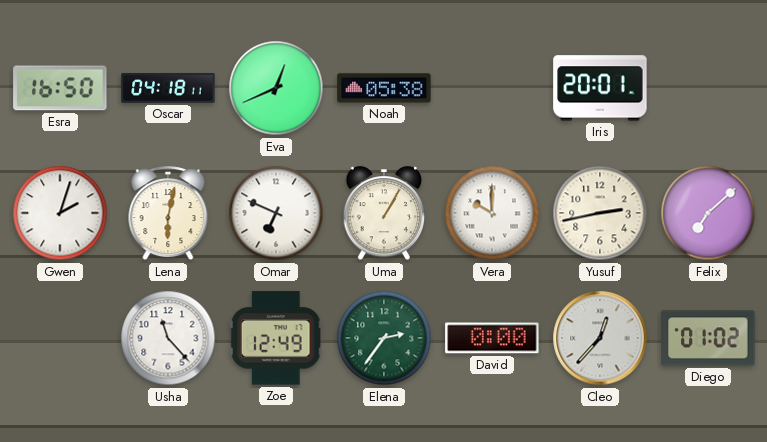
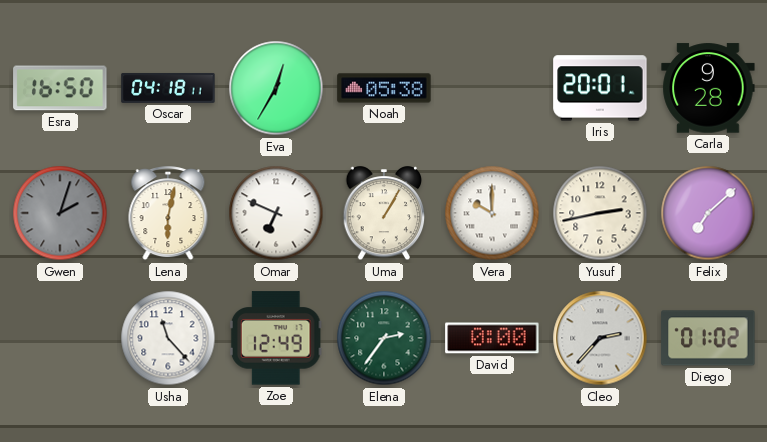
Eva: 12:41 -> 12:35 (276, 88)
Carla: none -> 9:28 (708, 88)
Gwen dial: white -> grey (60, 213)
Cleo: 12:37 -> 2:37 (600, 338)
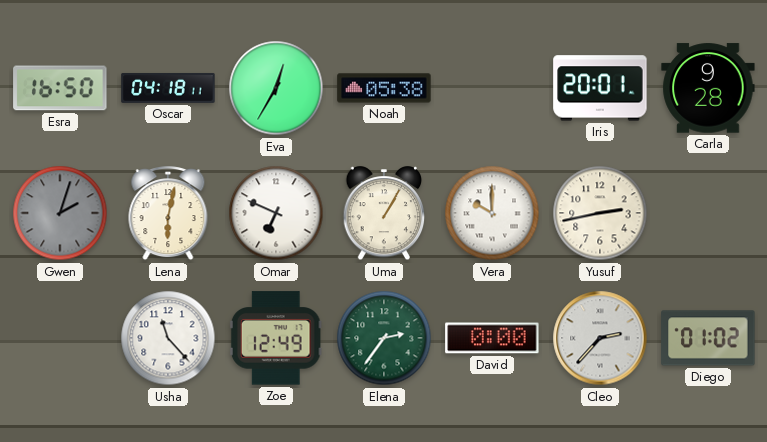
Felix: 7:08 -> none (708, 213)
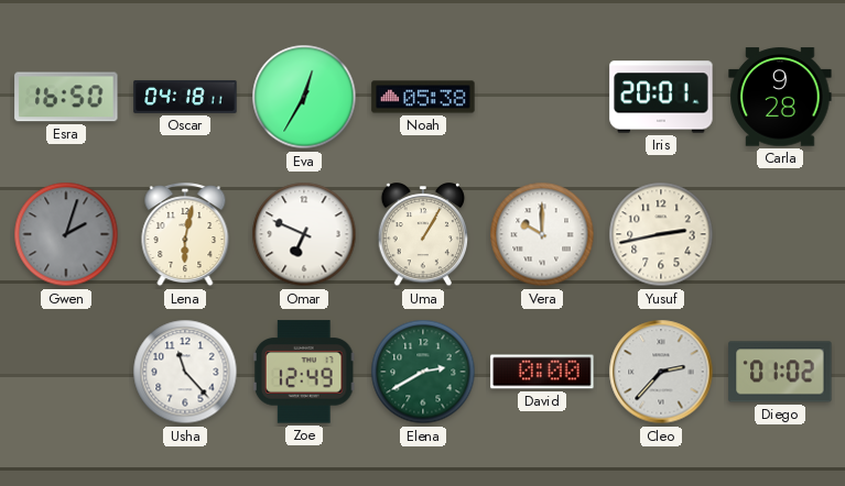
Elena: 2:36 -> 2:40 (423, 372)
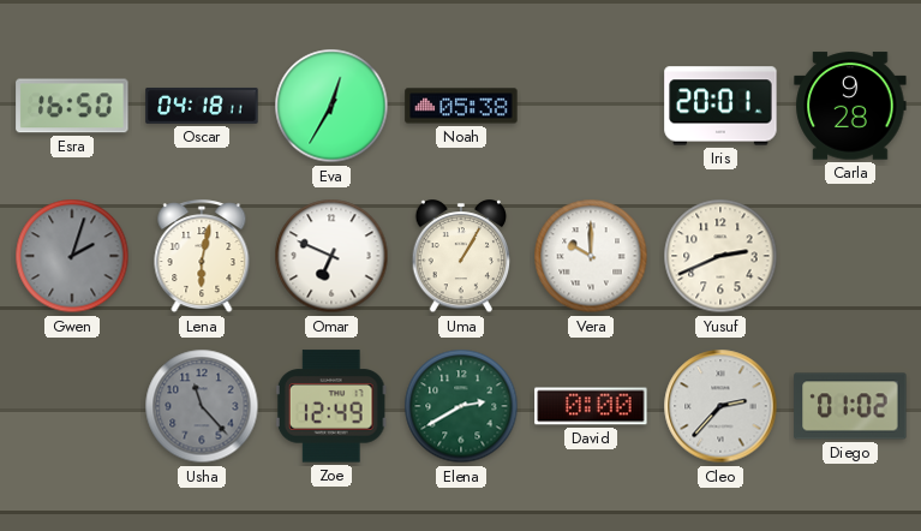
Yusuf: 2:43 -> 2:41 (720, 256)
Usha dial: white -> grey (202, 406)
